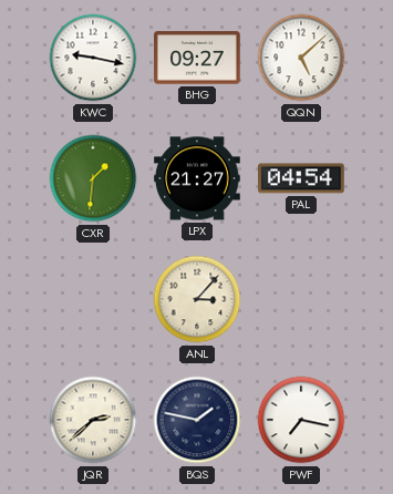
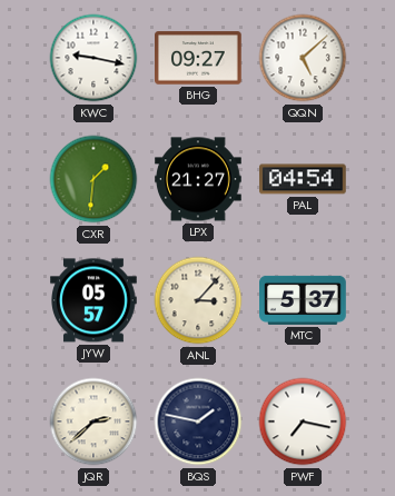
JYW: none -> 05:57 (93, 300)
MTC: none -> 5:37 (303, 300)
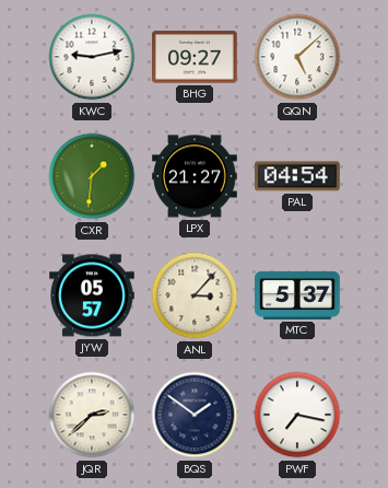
KWC: 9:17 -> 9:13 (92, 57)
BQS: 1:47 -> 1:51 (195, 415)
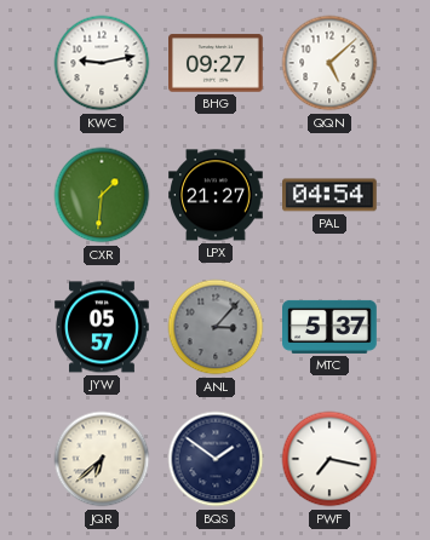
ANL dial: cream -> grey (216, 327)
JQR: 2:38 -> 6:38 (102, 459)
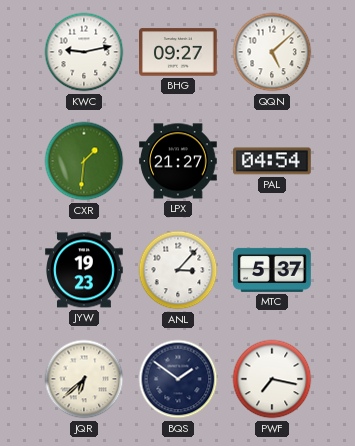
JYW: 05:57 -> 19:23 (84, 270)
ANL dial: grey -> white (178, 270)
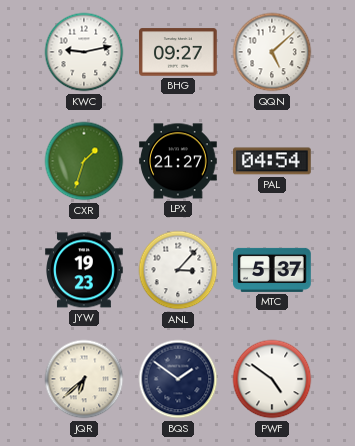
CXR: 1:31 -> 1:33 (84, 161)
PWF: 7:17 -> 4:51 (272, 379)
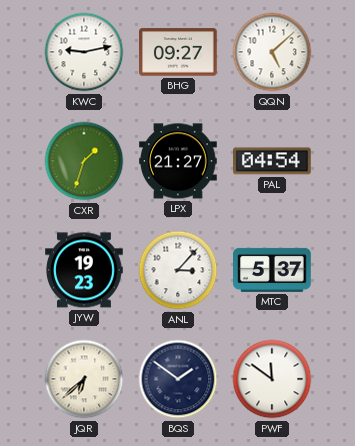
PWF: 4:51 -> 11:51 (272, 379)
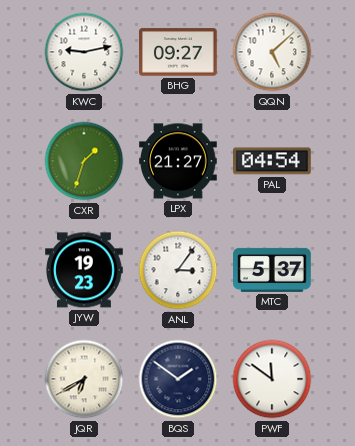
ANL: 3:07 -> 3:06 (178, 270)
JQR: 6:38 -> 6:40 (84, 379)
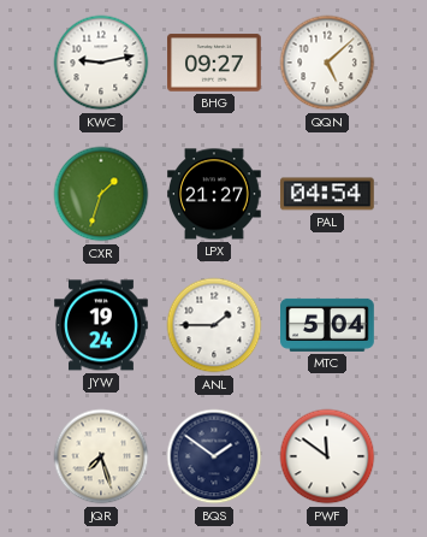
JYW: 19:23 -> 19:24 (101, 325)
ANL: 3:06 -> 1:45 (214, 325)
MTC: 5:37 -> 5:04 (327, 325)
JQR: 6:40 -> 7:27 (101, 456)
